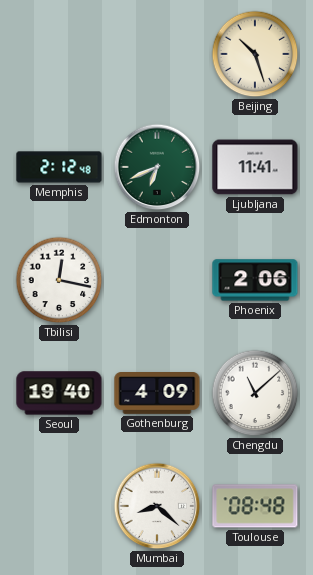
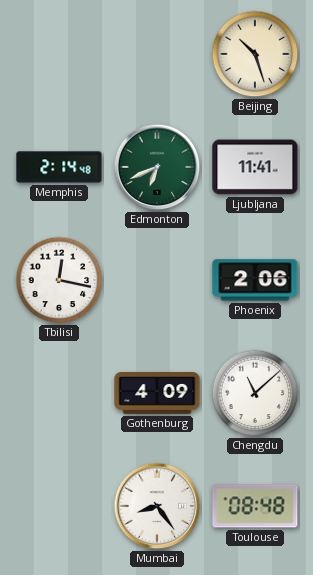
Memphis: 2:12 -> 2:14 (59, 167)
Seoul: 19:40 -> none (59, 393)
Mumbai: 8:22 -> 8:24 (157, 506)
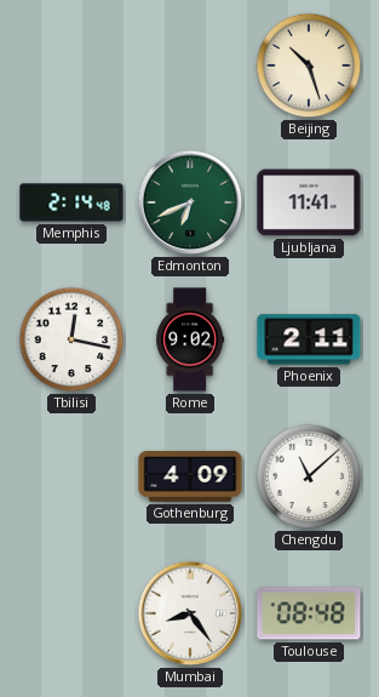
Rome: none -> 9:02 (190, 339)
Phoenix: 2:06 -> 2:11 (309, 339)
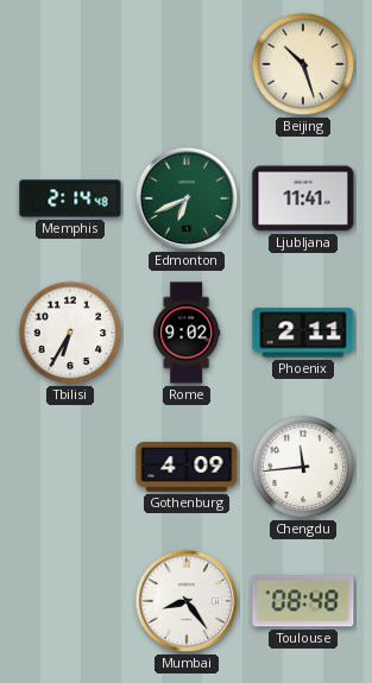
Tbilisi: 12:17 -> 6:35 (70, 333)
Chengdu: 11:08 -> 11:44 (303, 467)
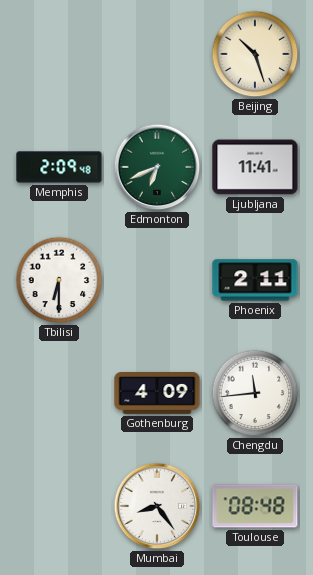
Memphis: 2:14 -> 2:09 (59, 167)
Tbilisi: 6:35 -> 6:30 (59, 280)
Rome: 9:02 -> none (187, 333)
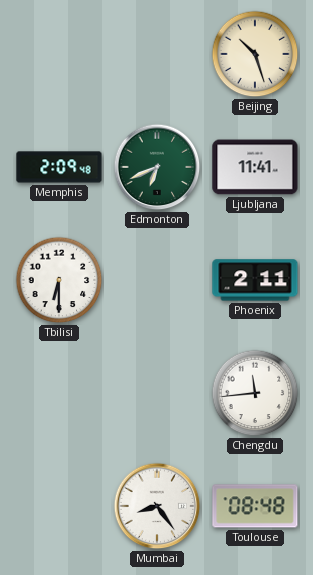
Gothenburg: 4:09 -> none (157, 394)
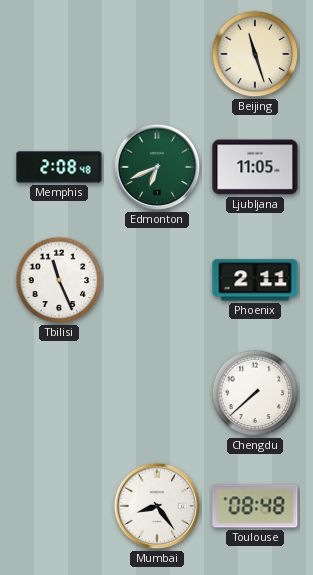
Beijing: 10:27 -> 11:27 (255, 54)
Memphis: 2:09 -> 2:08 (59, 167)
Ljubljana: 11:41 -> 11:05 (255, 167)
Tbilisi: 6:30 -> 11:26 (59, 280)
Chengdu: 11:44 -> 7:38 (255, 393)
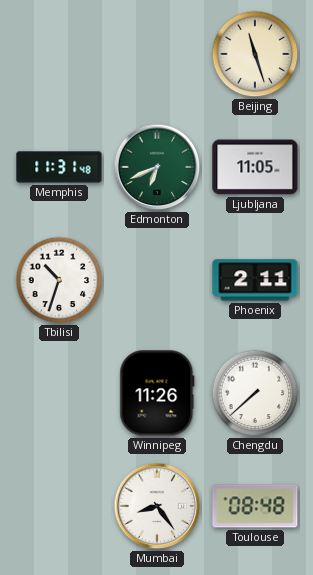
Memphis: 2:08 -> 11:31 (59, 167)
Tbilisi: 11:26 -> 10:33 (59, 280)
Winnipeg: none -> 11:26 (157, 393)
